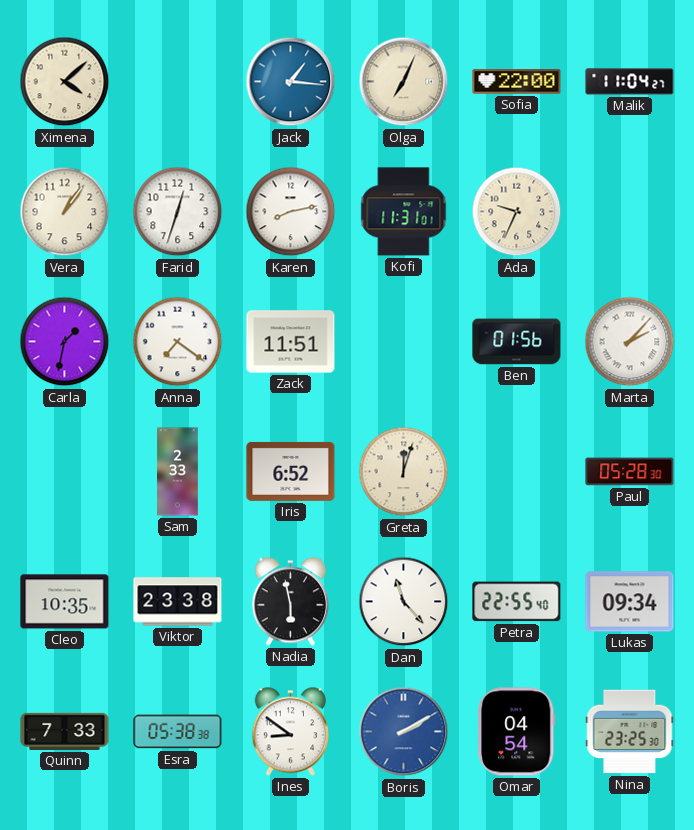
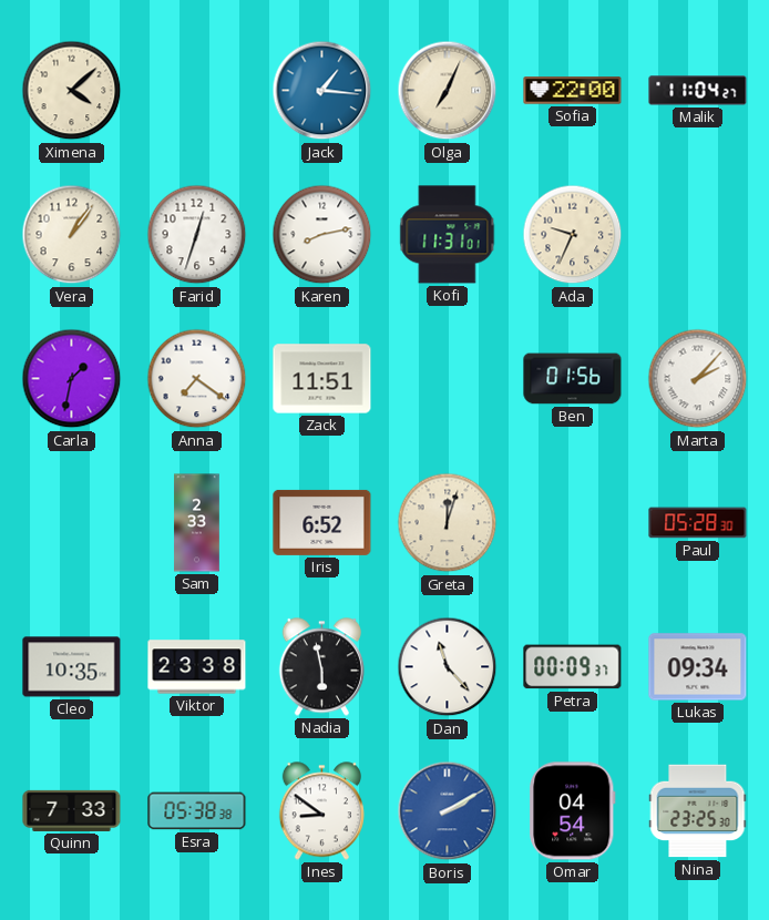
Petra: 22:55 -> 00:09 (573, 667)
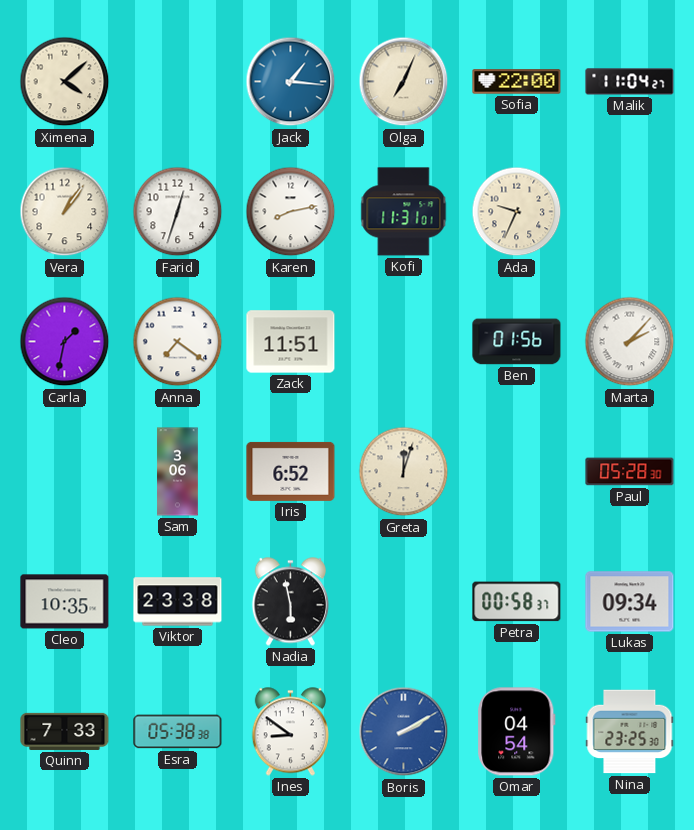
Sam: 2:33 -> 3:06 (178, 472)
Dan: 11:23 -> none (448, 667)
Petra: 00:09 -> 00:58 (517, 602)
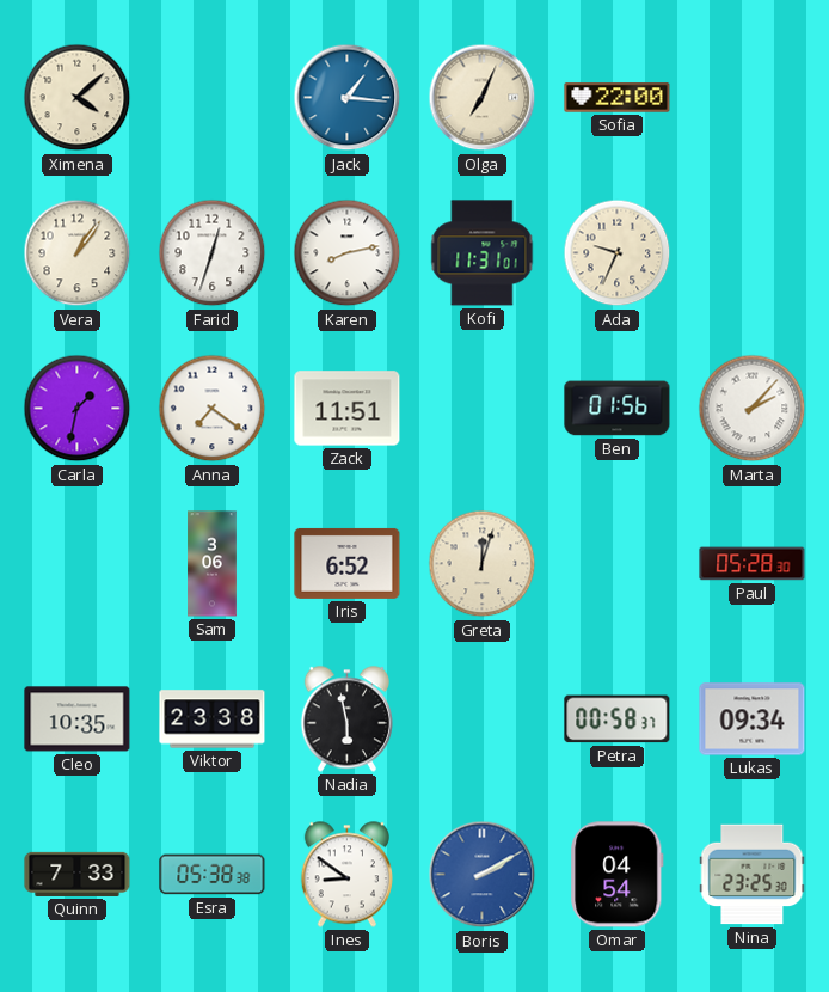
Malik: 11:04 -> none (630, 82)
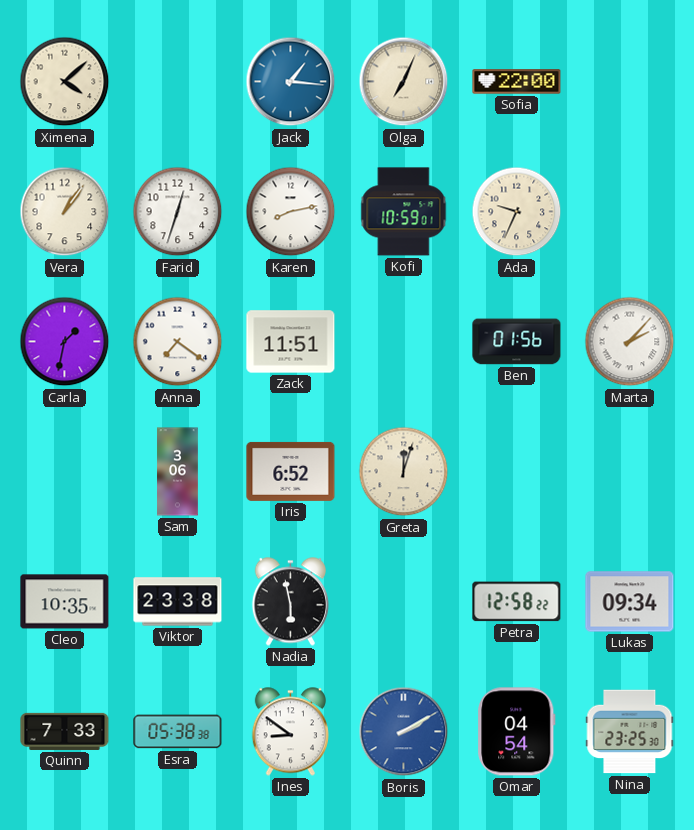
Kofi: 11:31 -> 10:59 (404, 212)
Paul: 05:28 -> none (753, 564)
Petra: 00:58 -> 12:58 (517, 602)
